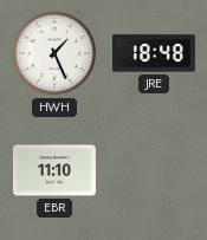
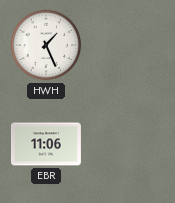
JRE: 18:48 -> none (154, 53)
EBR: 11:10 -> 11:06 (46, 144)
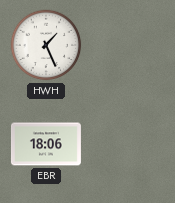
EBR: 11:06 -> 18:06 (46, 144)
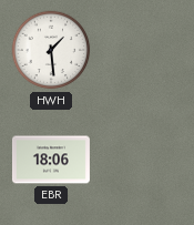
HWH: 1:26 -> 1:29 (51, 50)
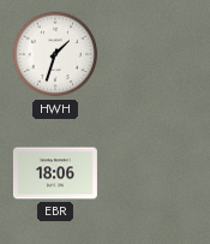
HWH: 1:29 -> 1:33 (55, 54)
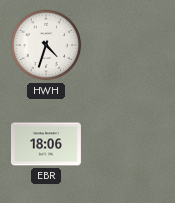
HWH: 1:33 -> 4:33 (46, 45)
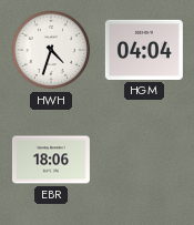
HGM: none -> 04:04 (144, 50)
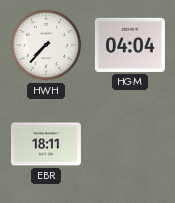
HWH: 4:33 -> 7:37 (46, 45)
EBR: 18:06 -> 18:11 (46, 144)
